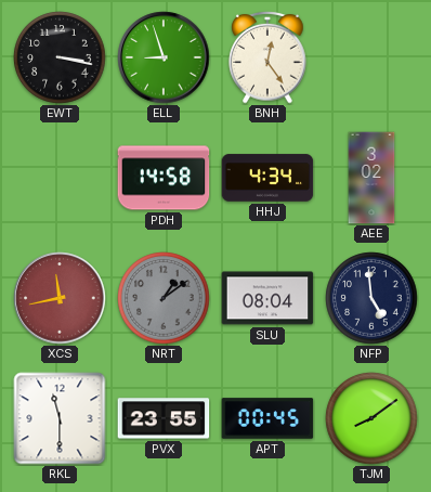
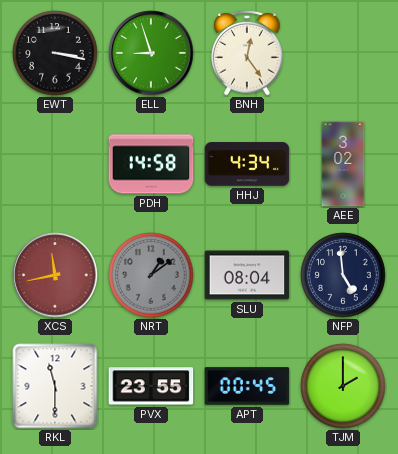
TJM: 8:09 -> 2:00 (343, 386)
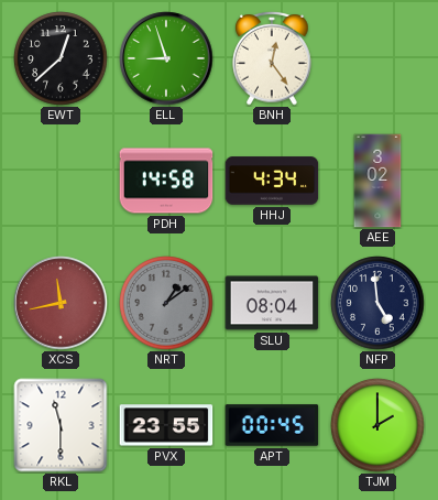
EWT: 3:17 -> 12:38 (61, 58)
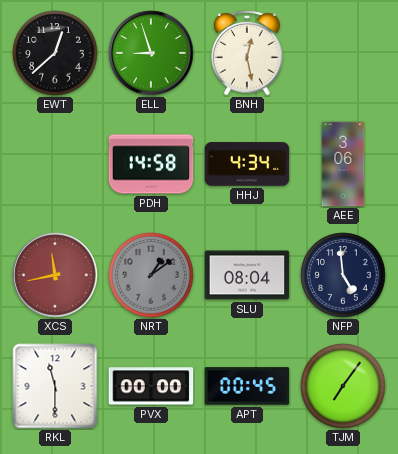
BNH: 12:24 -> 12:28 (247, 53)
AEE: 3:02 -> 3:06 (343, 164)
PVX: 23:55 -> 00:00 (151, 386)
TJM: 2:00 -> 7:06 (343, 386)
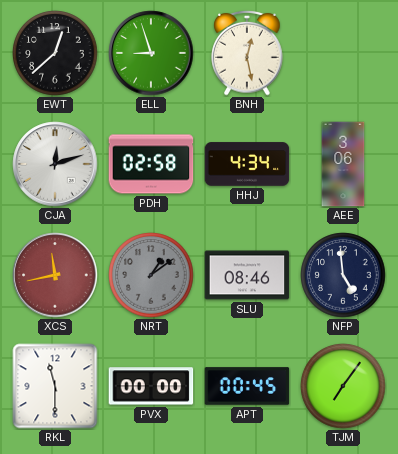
CJA: none -> 12:12 (55, 164)
PDH: 14:58 -> 02:58 (151, 164)
SLU: 08:04 -> 08:46 (247, 275)
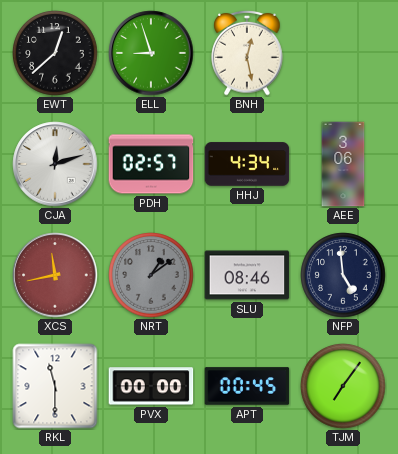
PDH: 02:58 -> 02:57 (151, 164)
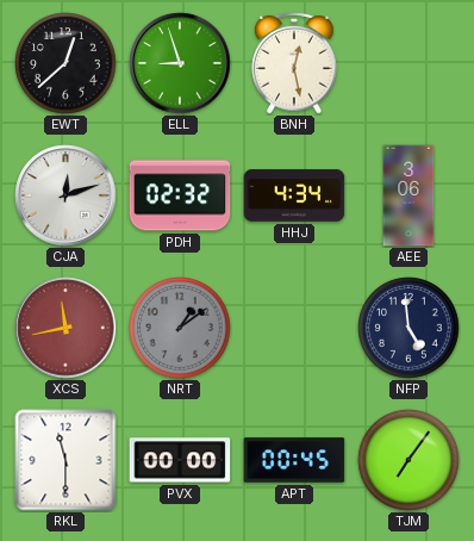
PDH: 02:57 -> 02:32 (180, 195)
SLU: 08:46 -> none (247, 275)
